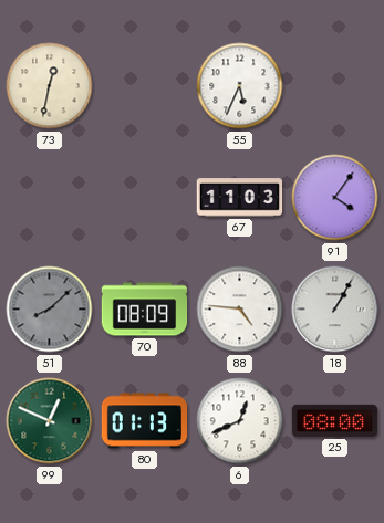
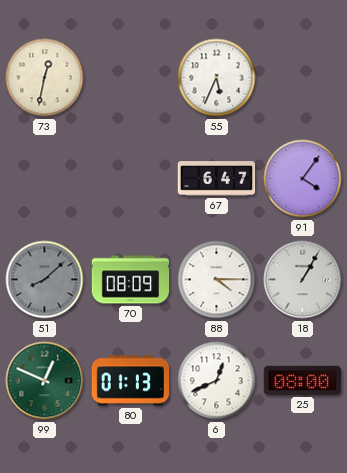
67: 11:03 -> 6:47 (217, 179)
88: 4:46 -> 4:15 (217, 280)
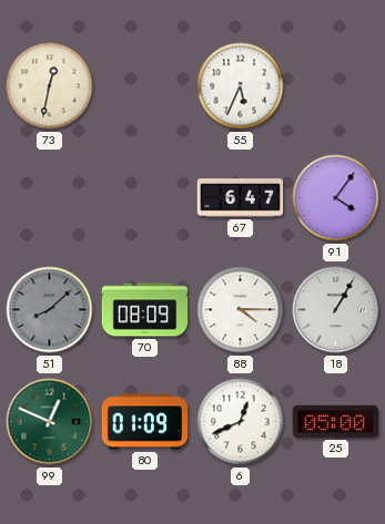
80: 01:13 -> 01:09 (145, 422)
25: 08:00 -> 05:00 (336, 421)
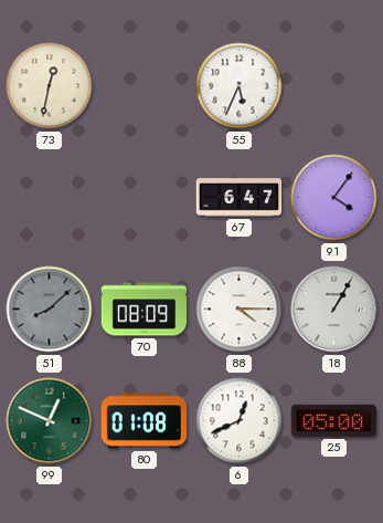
80: 01:09 -> 01:08 (145, 421)
